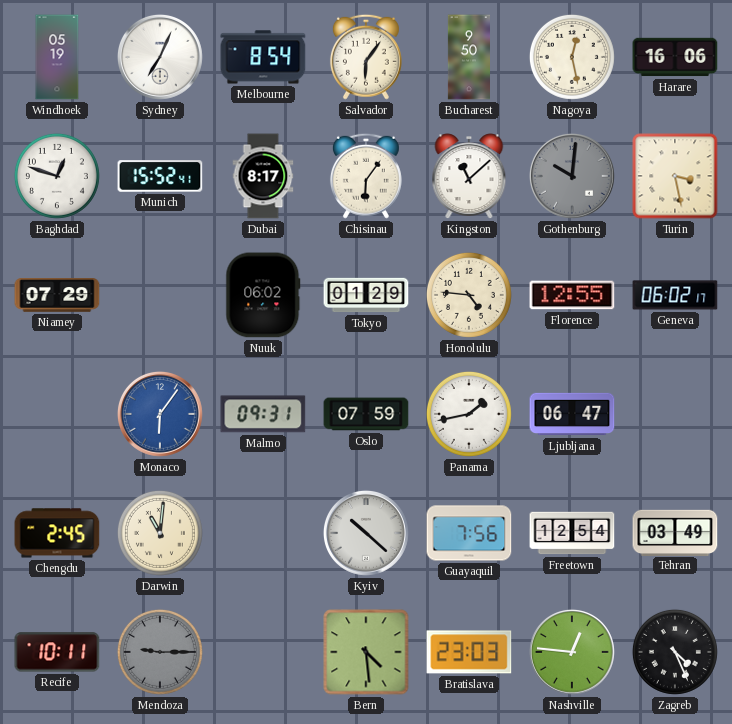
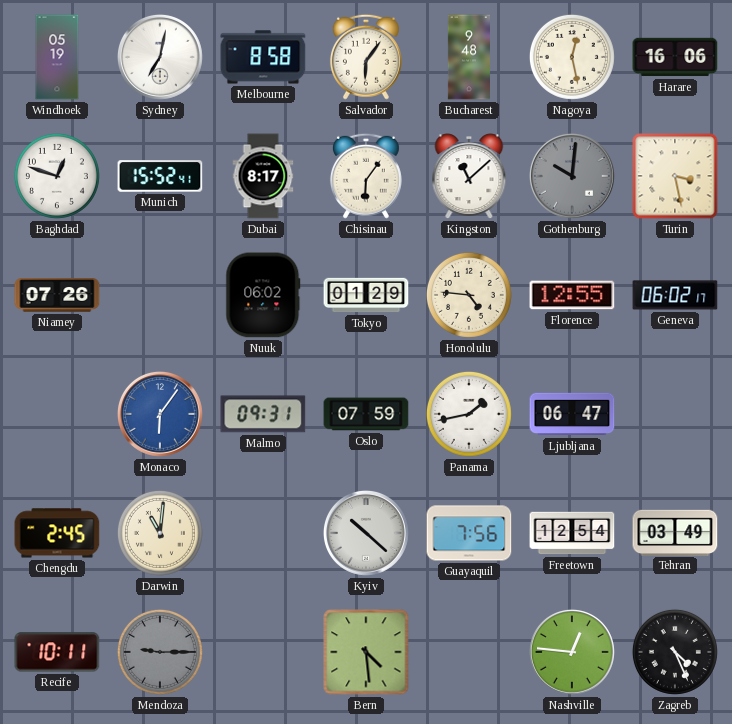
Sydney: 7:04 -> 7:02 (160, 57)
Melbourne: 8:54 -> 8:58 (263, 57)
Bucharest: 9:50 -> 9:48 (468, 57)
Niamey: 07:29 -> 07:26 (57, 295)
Bratislava: 23:03 -> none (469, 652)
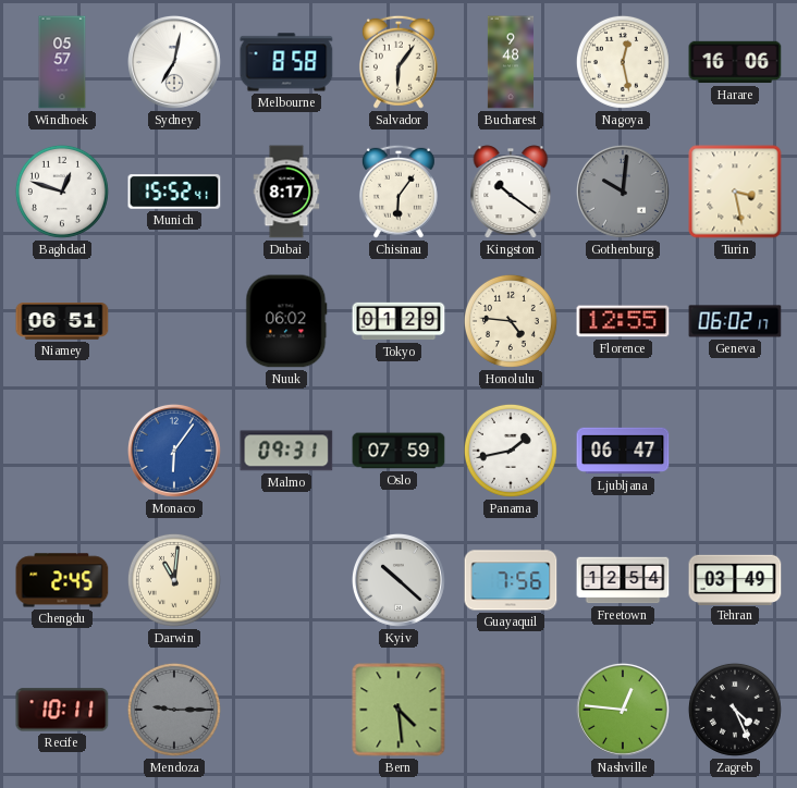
Windhoek: 05:19 -> 05:57 (62, 62)
Kingston: 11:08 -> 10:21 (511, 192)
Niamey: 07:26 -> 06:51 (62, 321)
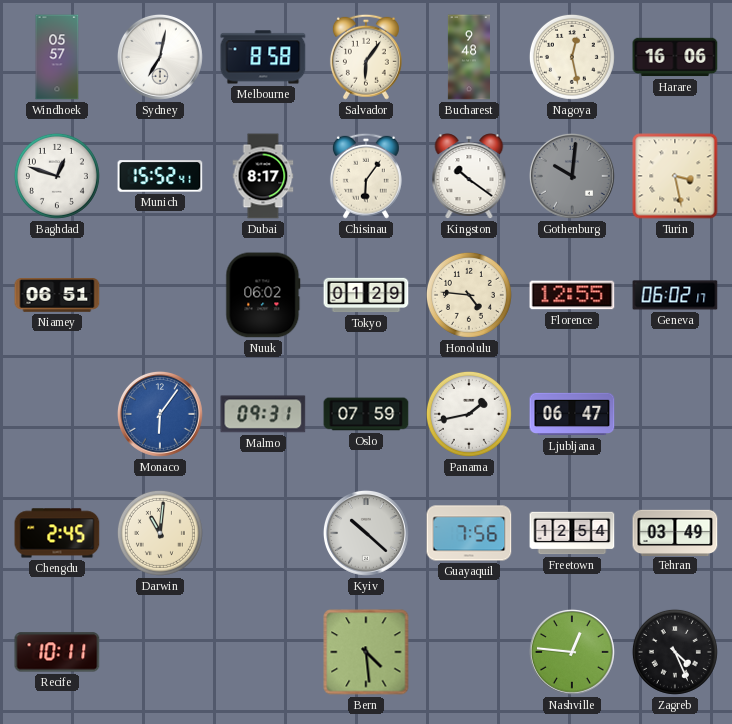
Mendoza: 9:15 -> none (174, 710)
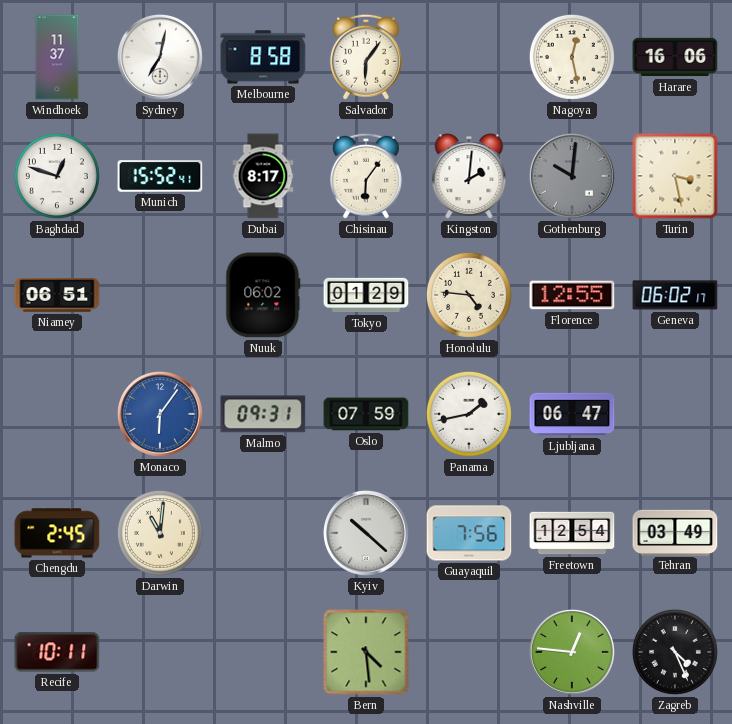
Windhoek: 05:57 -> 11:37 (57, 57)
Bucharest: 9:48 -> none (468, 57)
Kingston: 10:21 -> 2:01 (469, 176)
